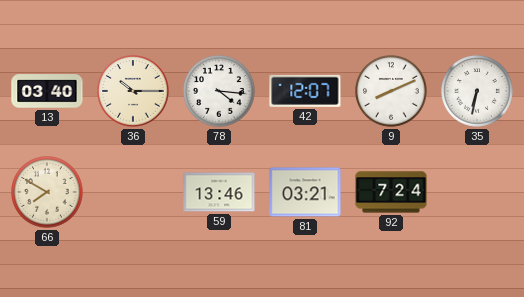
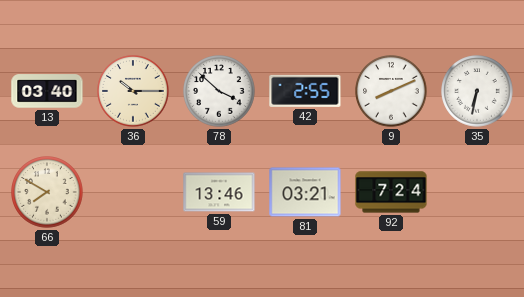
78: 4:16 -> 3:52 (219, 91)
42: 12:07 -> 2:55 (305, 91)
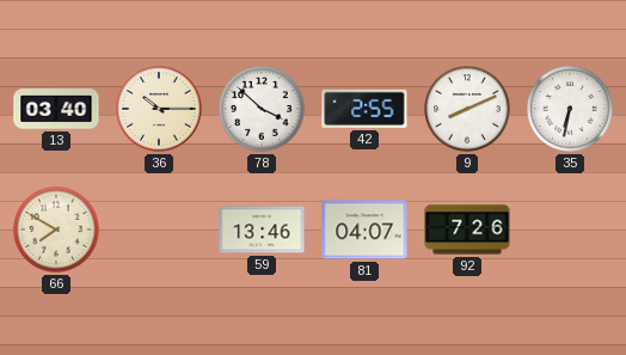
81: 03:21 -> 04:07 (364, 229)
92: 7:24 -> 7:26 (467, 229)
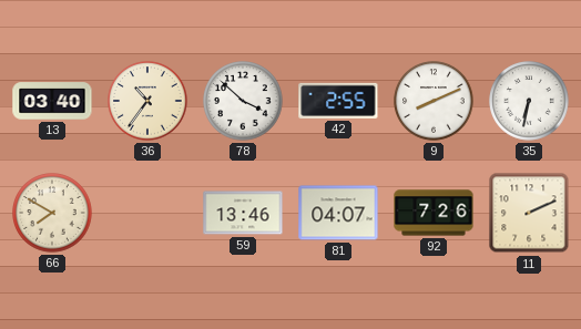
36: 10:15 -> 10:36 (147, 101)
11: none -> 2:11 (529, 213)
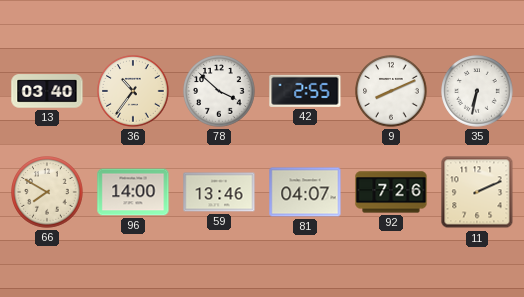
96: none -> 14:00 (133, 192)
